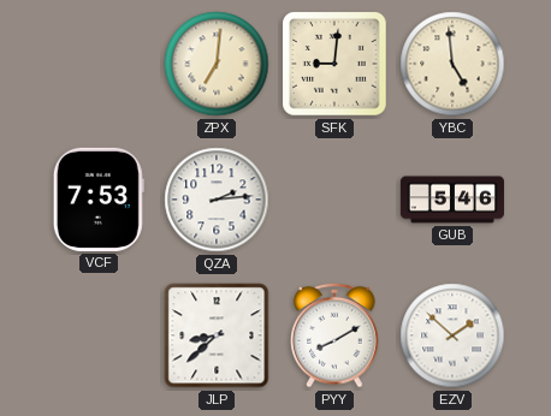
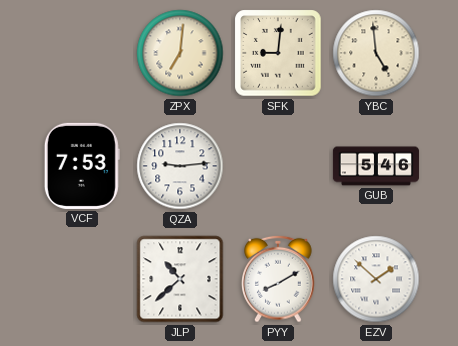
QZA: 2:14 -> 9:14 (180, 166)
JLP: 8:38 -> 10:38 (180, 279)
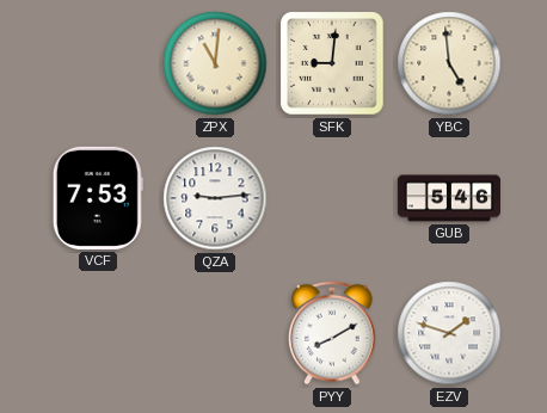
ZPX: 7:01 -> 11:01 (215, 63)
JLP: 10:38 -> none (180, 279)
EZV: 1:52 -> 1:48 (449, 333)
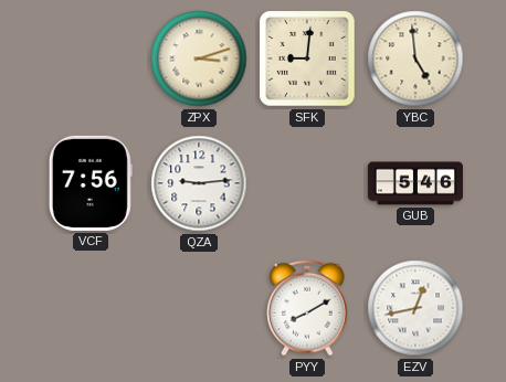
ZPX: 11:01 -> 3:12 (199, 59)
VCF: 7:53 -> 7:56 (91, 183)
EZV: 1:48 -> 12:43 (415, 308)
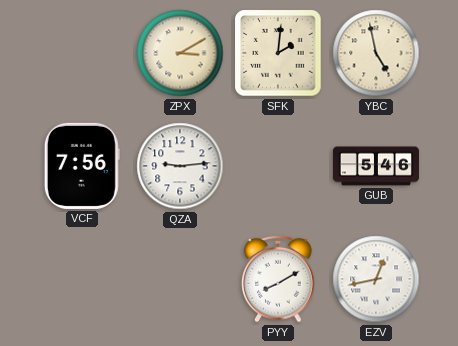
ZPX: 3:12 -> 3:10 (180, 53)
SFK: 9:01 -> 2:01 (278, 53)
YBC: 4:59 -> 4:58 (376, 53)
